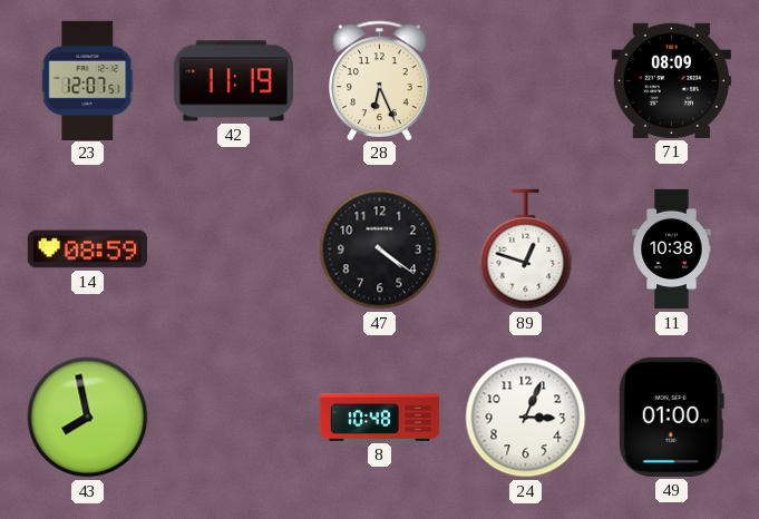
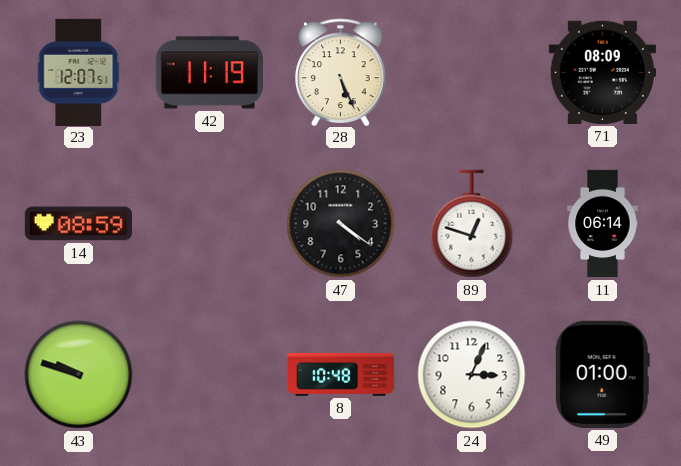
28: 6:26 -> 5:26 (341, 72)
11: 10:38 -> 06:14 (603, 224)
43: 7:58 -> 9:48 (79, 375)
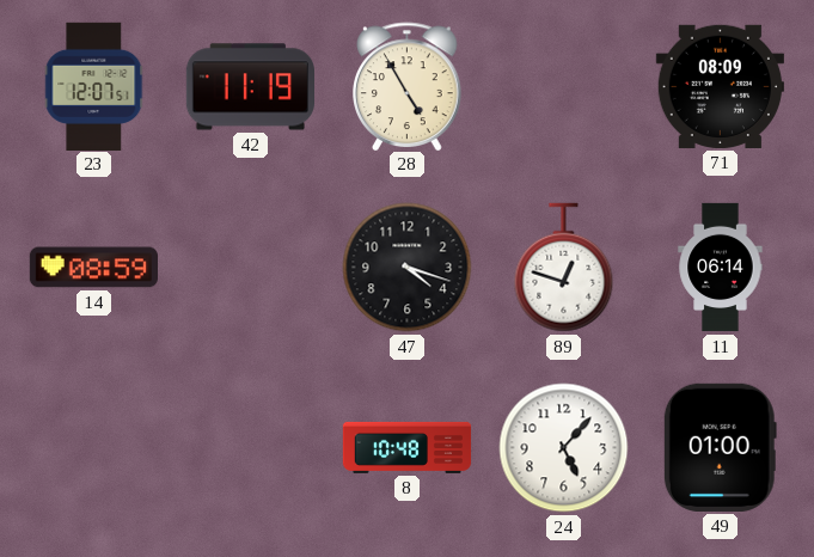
28: 5:26 -> 4:55 (408, 86)
47: 4:21 -> 4:18 (408, 268)
43: 9:48 -> none (79, 375)
24: 3:04 -> 5:07 (564, 448)
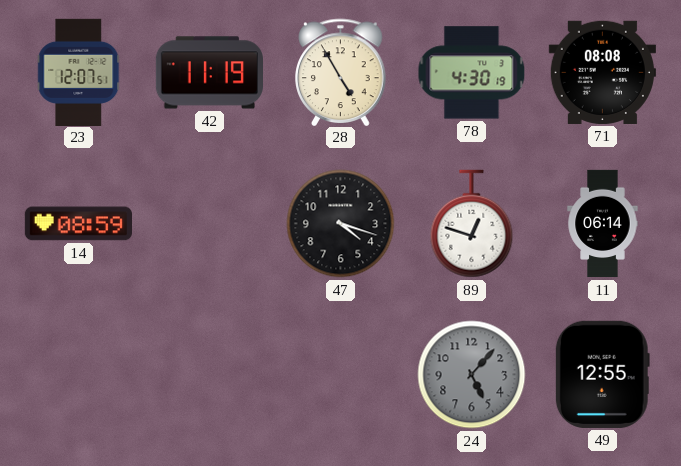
78: none -> 4:30 (472, 73)
71: 08:09 -> 08:08 (602, 72)
8: 10:48 -> none (408, 447)
24 dial: white -> grey (472, 375)
49: 01:00 -> 12:55 (602, 374)
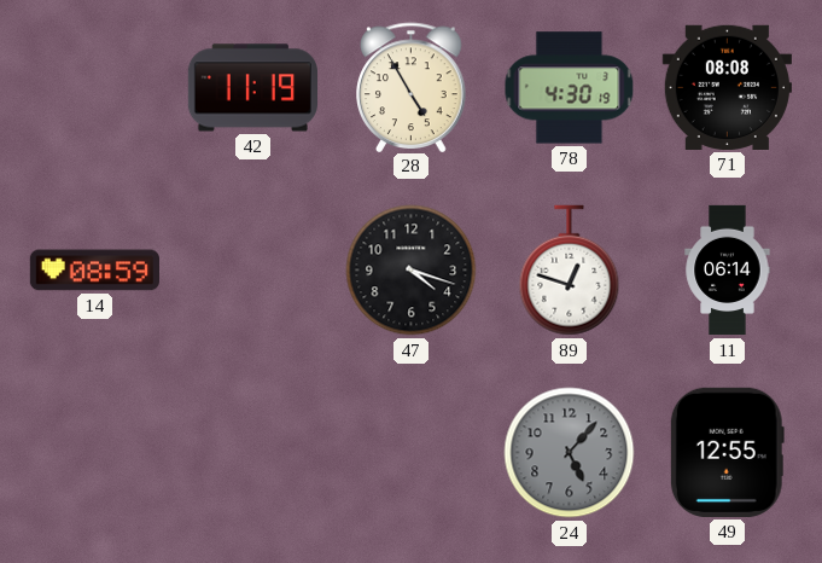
23: 12:07 -> none (79, 72)
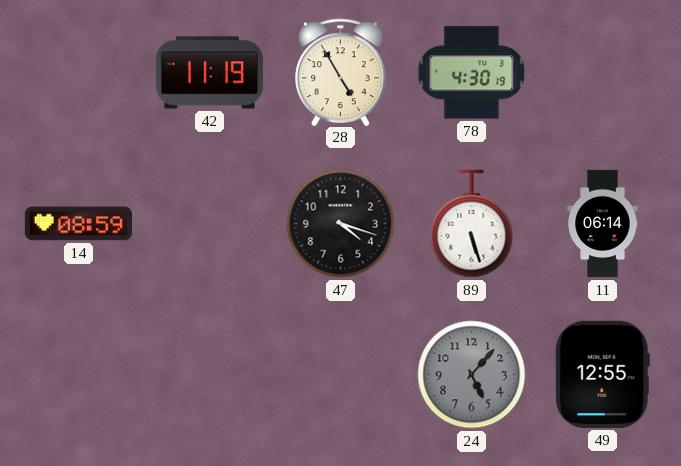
71: 08:08 -> none (727, 87)
89: 12:48 -> 5:27 (472, 224)
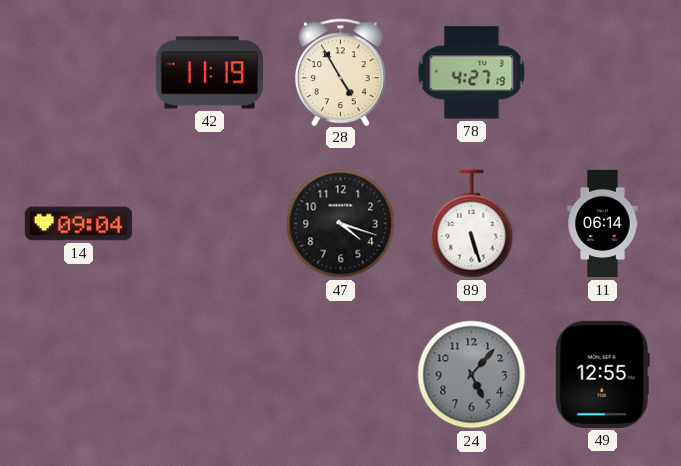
78: 4:30 -> 4:27 (472, 73)
14: 08:59 -> 09:04 (78, 224)
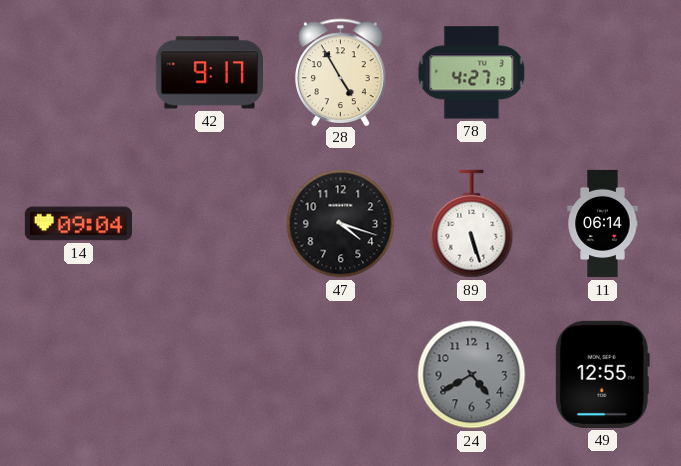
42: 11:19 -> 9:17 (209, 73)
24: 5:07 -> 4:40 (472, 375)
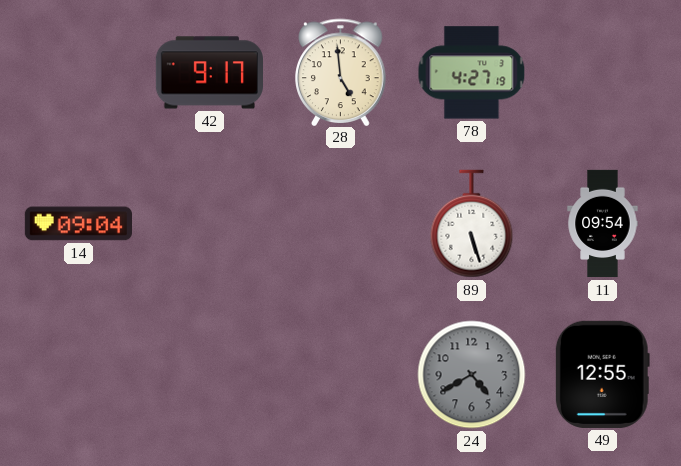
28: 4:55 -> 4:59 (341, 72)
47: 4:18 -> none (341, 224)
11: 06:14 -> 09:54 (603, 224)
